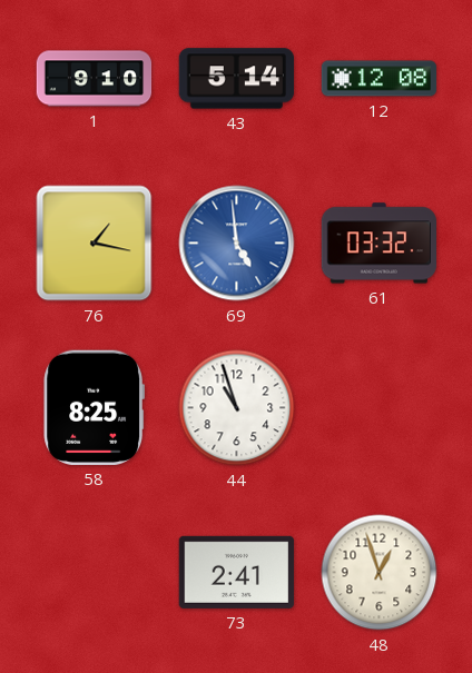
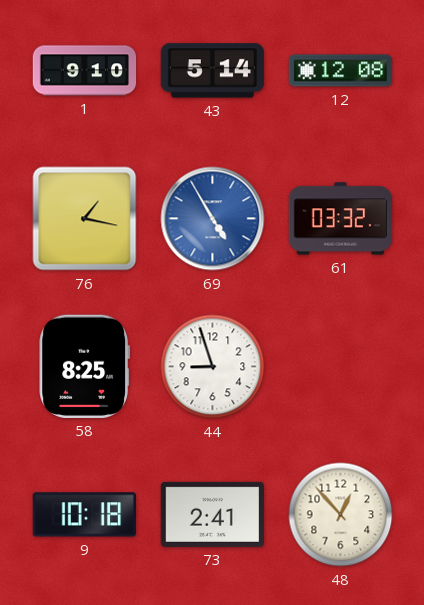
69: 4:59 -> 4:55 (213, 219)
44: 10:57 -> 8:57 (213, 367)
9: none -> 10:18 (84, 515)
48: 12:57 -> 12:53 (341, 515)
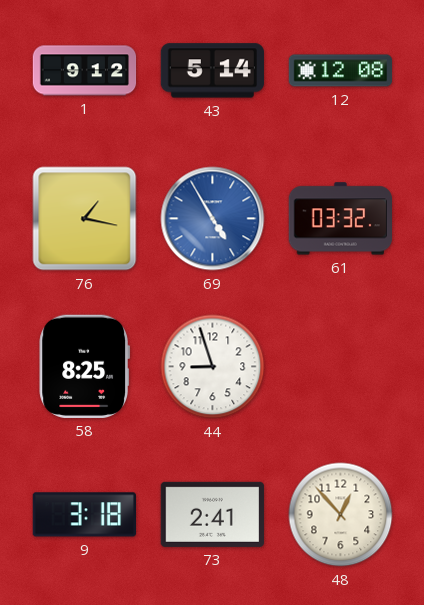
1: 9:10 -> 9:12 (85, 71)
9: 10:18 -> 3:18 (84, 515)
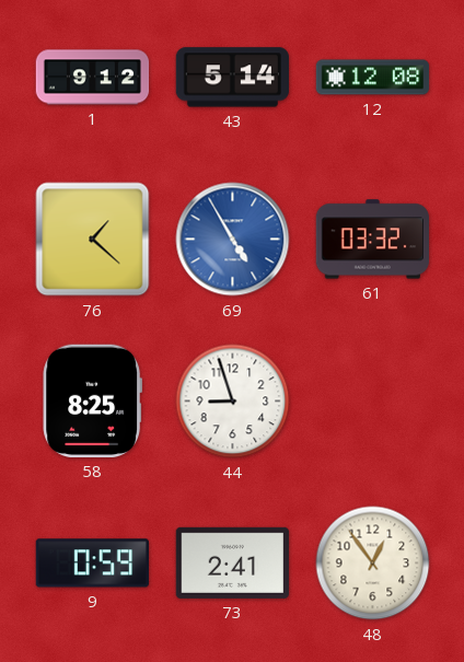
76: 1:17 -> 1:22 (93, 240)
9: 3:18 -> 0:59 (92, 564)
48: 12:53 -> 12:54 (373, 564)
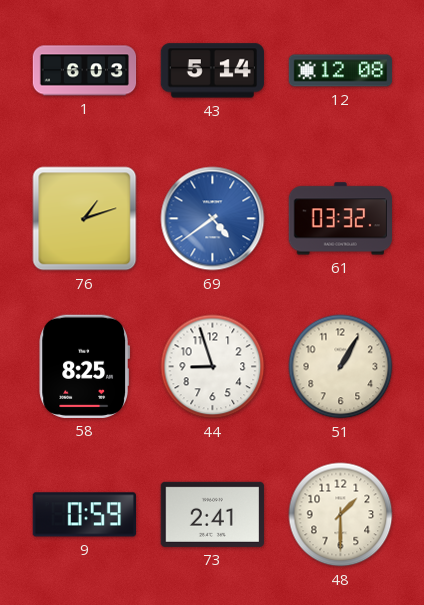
1: 9:12 -> 6:03 (85, 71)
76: 1:22 -> 1:12 (85, 219)
69: 4:55 -> 4:39 (213, 219)
51: none -> 1:05 (341, 367)
48: 12:54 -> 1:30 (341, 515)
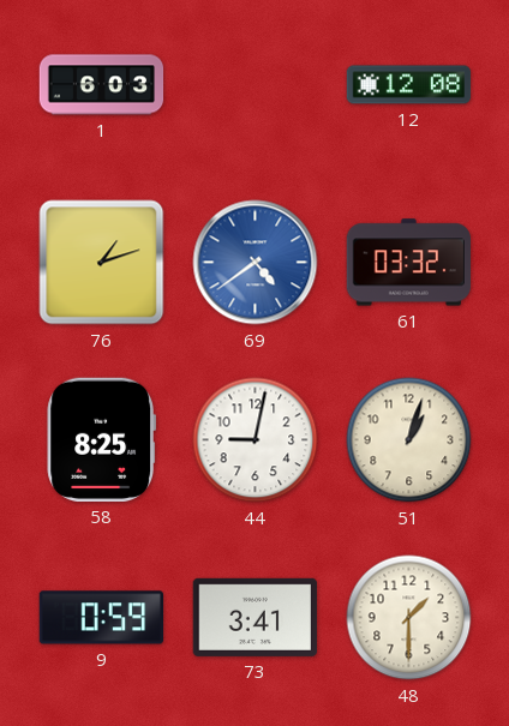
43: 5:14 -> none (212, 71)
44: 8:57 -> 9:02 (256, 440)
51: 1:05 -> 1:03 (409, 440)
73: 2:41 -> 3:41 (254, 617)
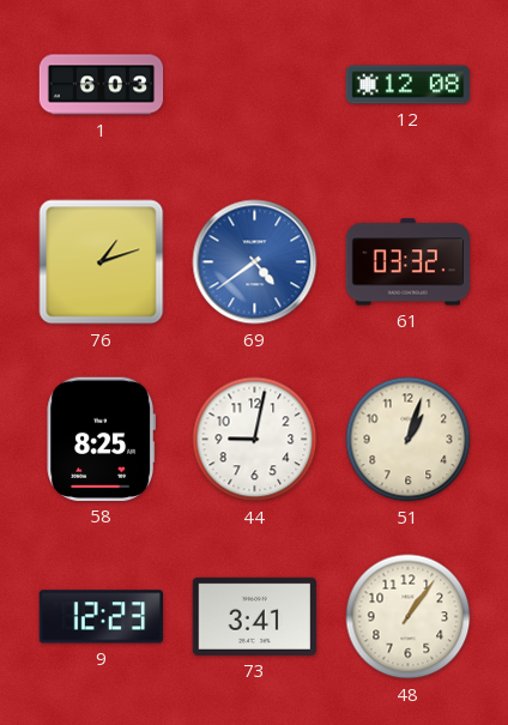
9: 0:59 -> 12:23 (101, 617)
48: 1:30 -> 1:06 (409, 617)
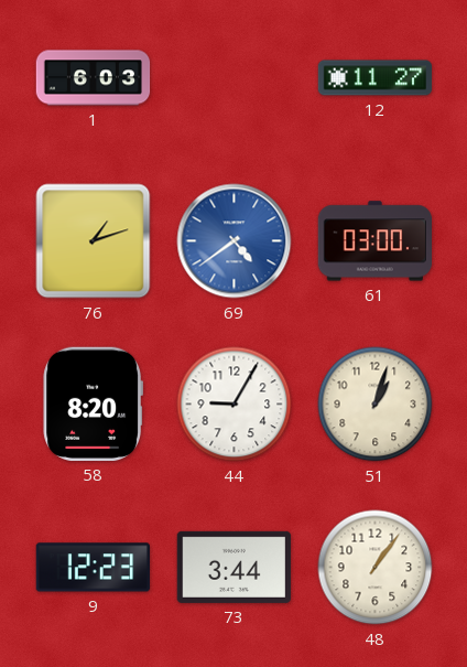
12: 12:08 -> 11:27 (376, 78)
61: 03:32 -> 03:00 (374, 241)
58: 8:25 -> 8:20 (93, 404)
44: 9:02 -> 9:05 (235, 405)
73: 3:41 -> 3:44 (233, 567)
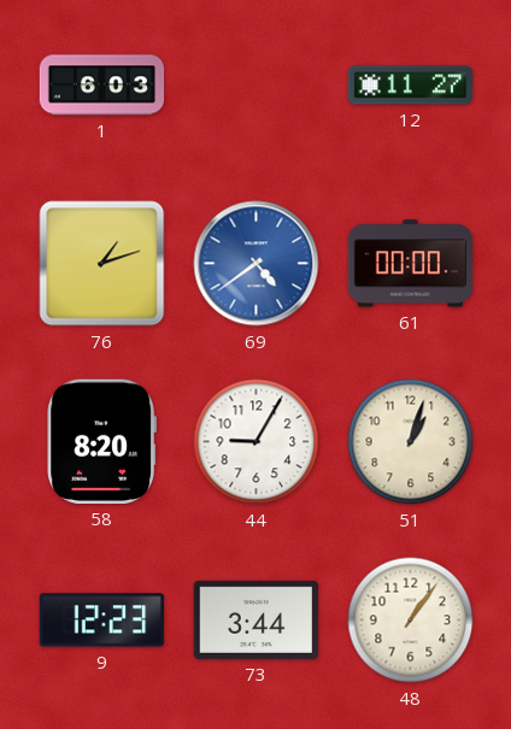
61: 03:00 -> 00:00 (410, 264)
